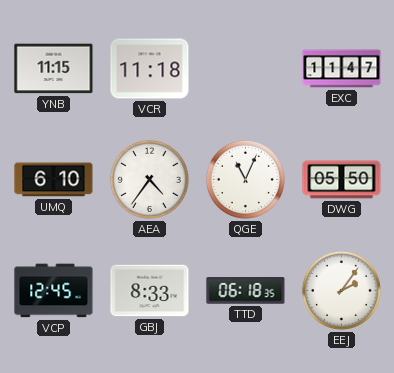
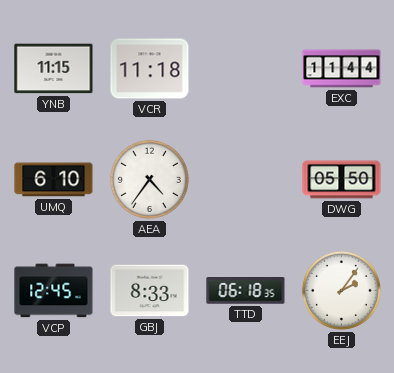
EXC: 11:47 -> 11:44 (342, 69)
QGE: 11:04 -> none (245, 179)
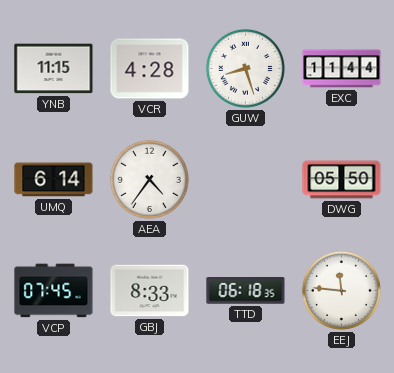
VCR: 11:18 -> 4:28 (150, 69)
GUW: none -> 8:27 (245, 68)
UMQ: 6:10 -> 6:14 (54, 180)
VCP: 12:45 -> 07:45 (54, 291)
EEJ: 2:06 -> 11:46 (341, 290)
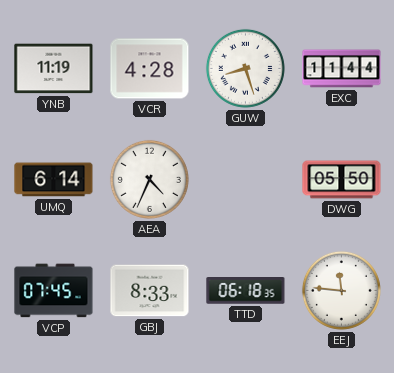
YNB: 11:15 -> 11:19 (54, 69)
AEA: 4:36 -> 4:34 (149, 179)
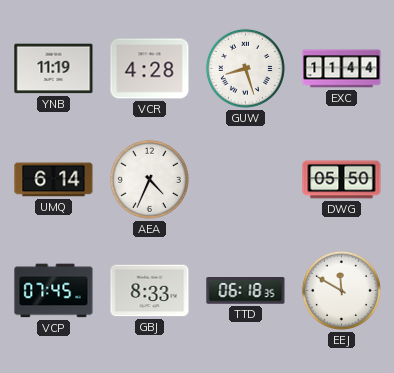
EEJ: 11:46 -> 11:50 (341, 290)
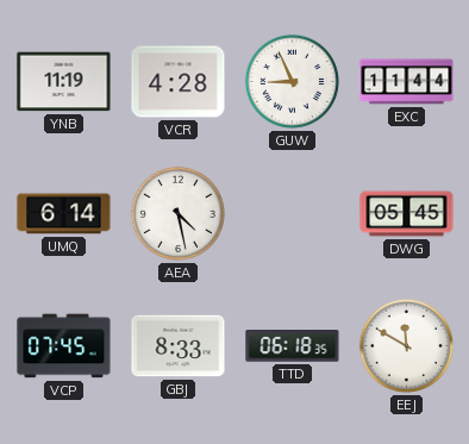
GUW: 8:27 -> 8:56 (292, 81)
AEA: 4:34 -> 4:28 (177, 213)
DWG: 05:50 -> 05:45 (407, 214)
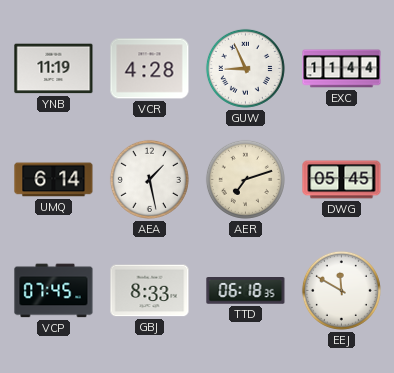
AEA: 4:28 -> 1:28 (149, 179)
AER: none -> 7:12 (245, 179)
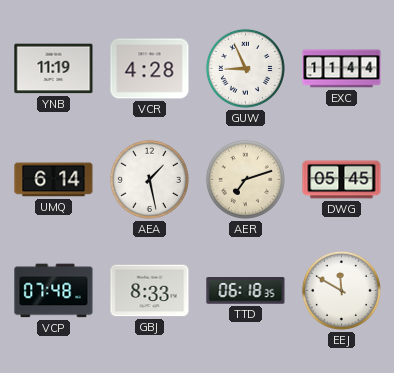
VCP: 07:45 -> 07:48 (54, 291)
